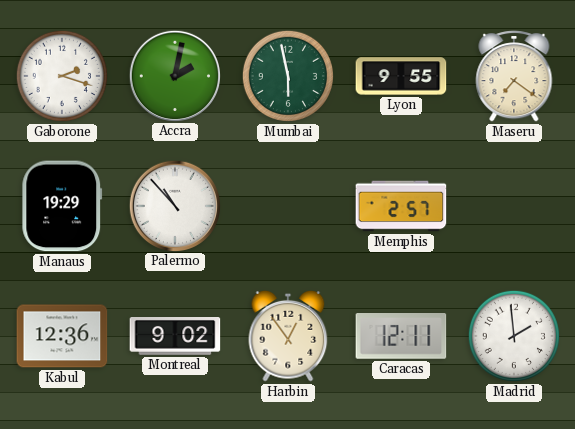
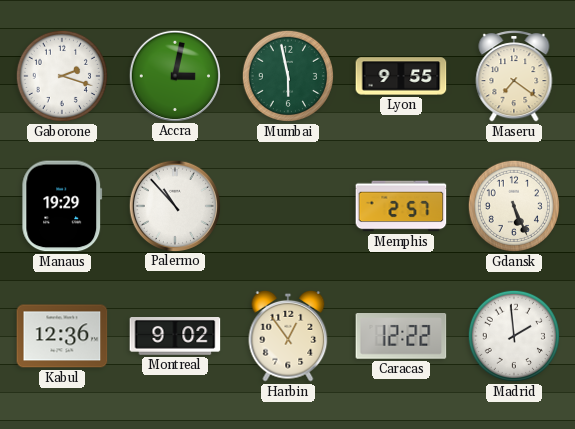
Accra: 2:02 -> 3:02 (174, 75)
Gdansk: none -> 5:26 (514, 206)
Caracas: 12:11 -> 12:22 (401, 336)
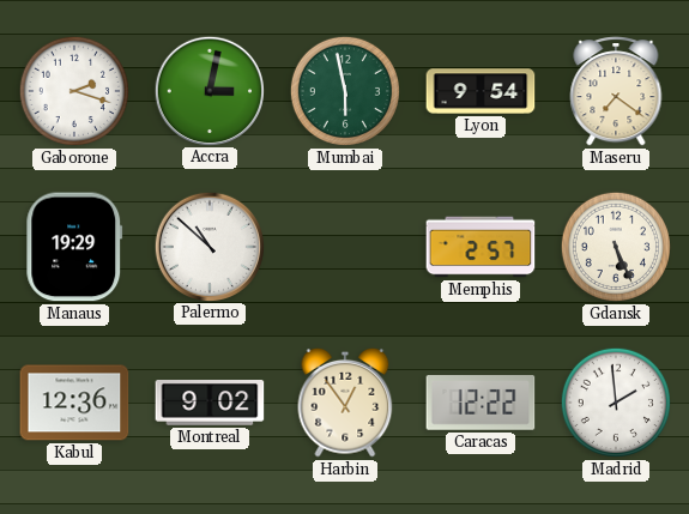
Lyon: 9:55 -> 9:54 (481, 91)
Palermo: 10:53 -> 10:52 (208, 246)
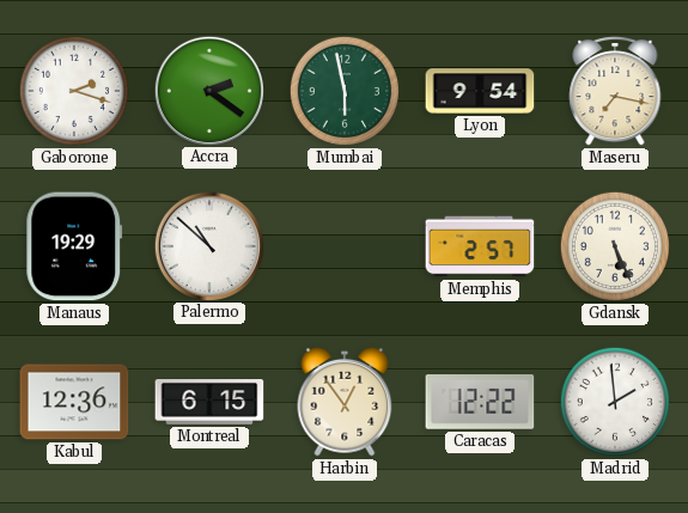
Accra: 3:02 -> 2:21 (208, 90)
Maseru: 7:21 -> 7:17 (615, 91)
Montreal: 9:02 -> 6:15 (209, 403)
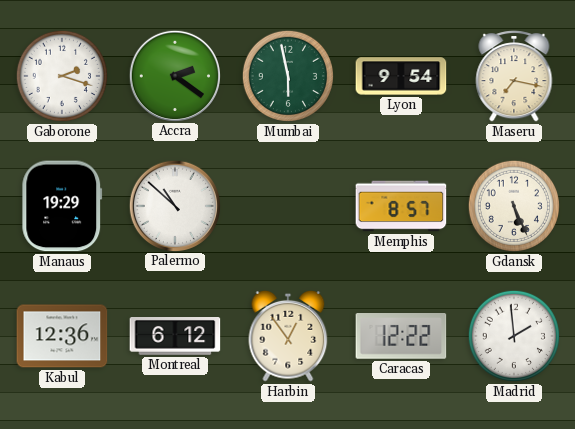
Memphis: 2:57 -> 8:57 (401, 206)
Montreal: 6:15 -> 6:12 (175, 337)
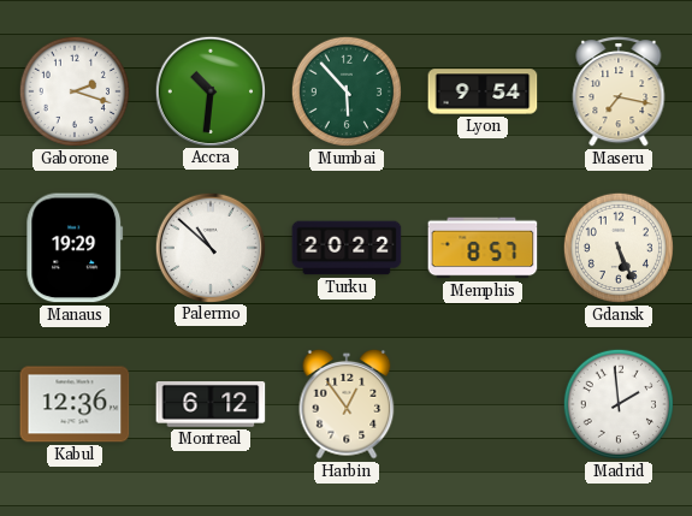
Accra: 2:21 -> 10:31 (209, 90)
Mumbai: 5:58 -> 5:53 (347, 91)
Turku: none -> 20:22 (347, 248)
Caracas: 12:22 -> none (401, 336)
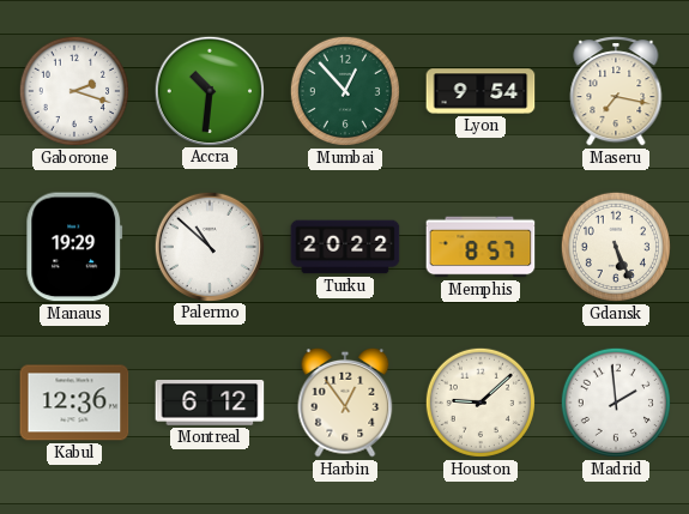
Mumbai: 5:53 -> 12:53 (345, 91)
Houston: none -> 9:08 (481, 403)
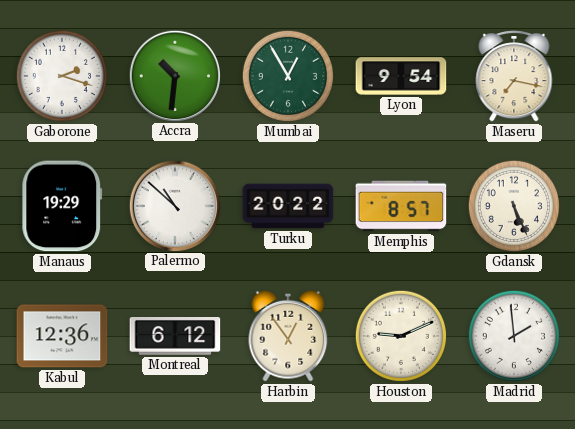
Mumbai: 12:53 -> 12:55 (288, 76)
Houston: 9:08 -> 9:11 (401, 336)
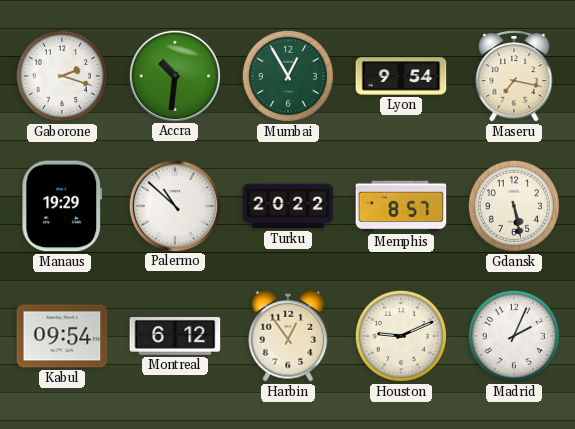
Gdansk: 5:26 -> 5:28 (514, 206)
Kabul: 12:36 -> 09:54 (62, 336)
Madrid: 1:59 -> 2:04 (514, 336)
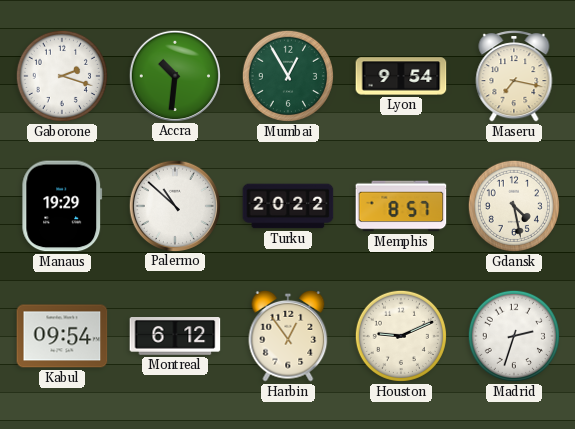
Gdansk: 5:28 -> 4:28 (514, 206)
Madrid: 2:04 -> 2:33 (514, 336)
